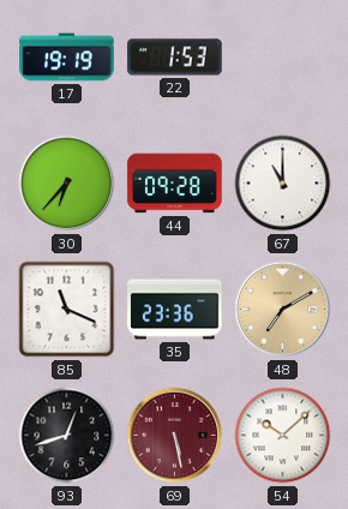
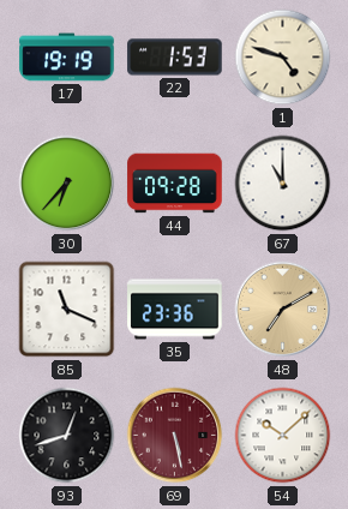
1: none -> 4:48 (283, 58)
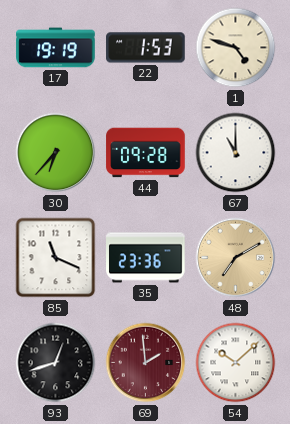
69: 5:28 -> 1:59 (146, 363)
